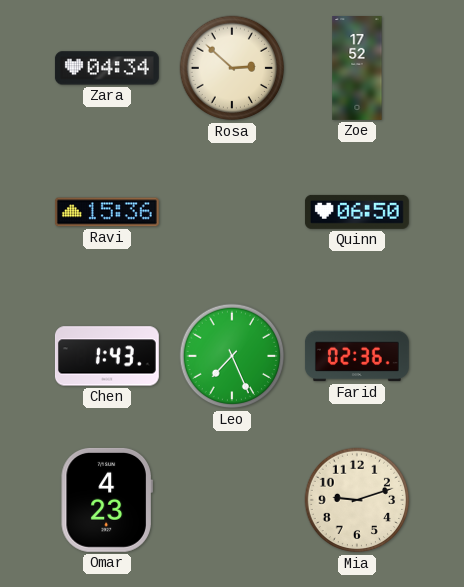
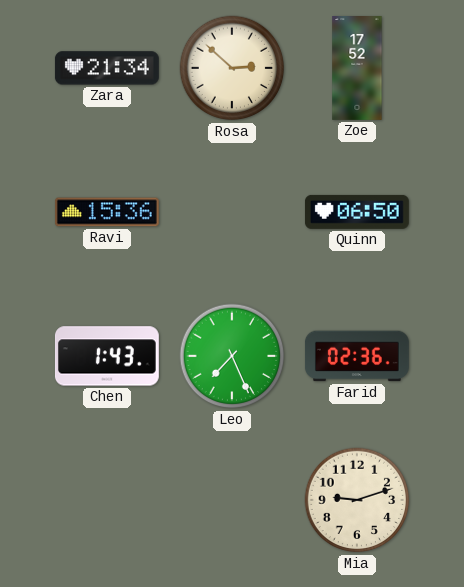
Zara: 04:34 -> 21:34 (107, 68)
Omar: 4:23 -> none (107, 500)
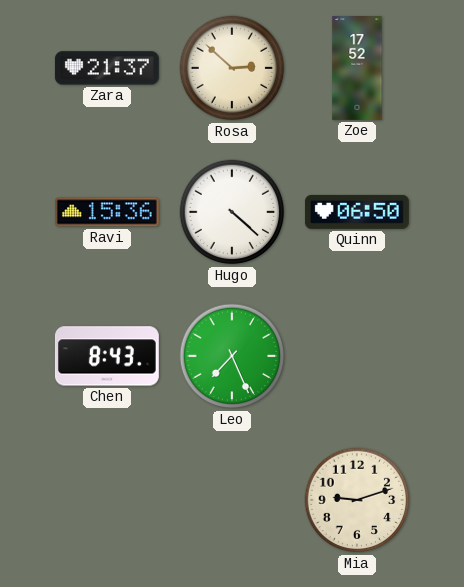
Zara: 21:34 -> 21:37 (107, 68)
Hugo: none -> 4:22 (232, 212)
Chen: 1:43 -> 8:43 (107, 356)
Farid: 02:36 -> none (357, 356)
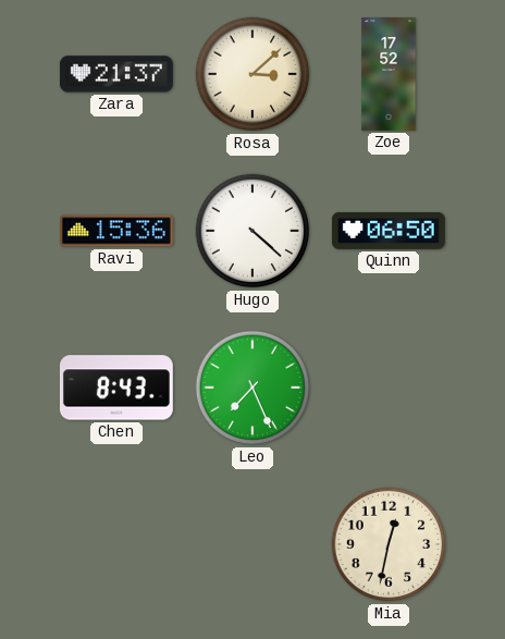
Rosa: 2:52 -> 3:08 (253, 74)
Mia: 9:12 -> 12:32 (389, 544)
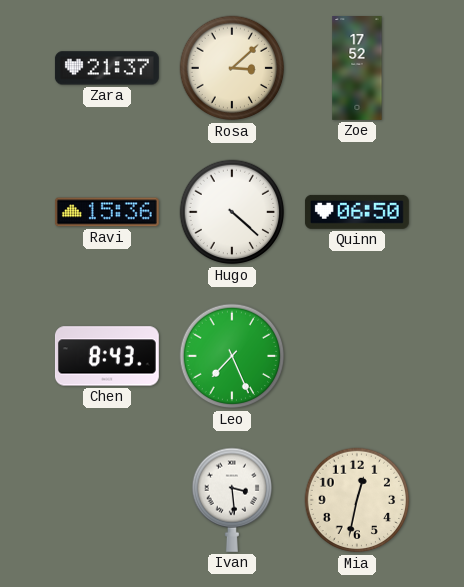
Ivan: none -> 3:29 (231, 500)
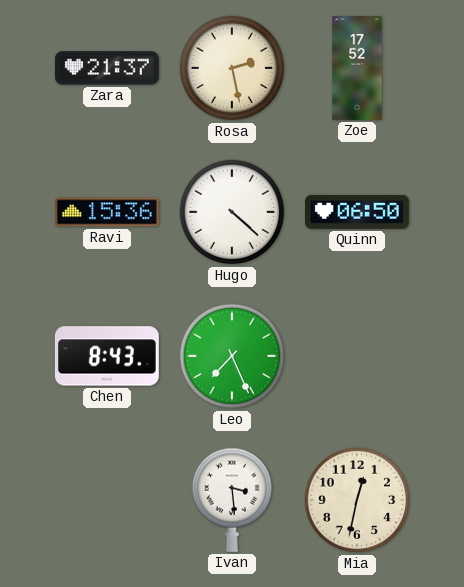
Rosa: 3:08 -> 2:28 (232, 68)
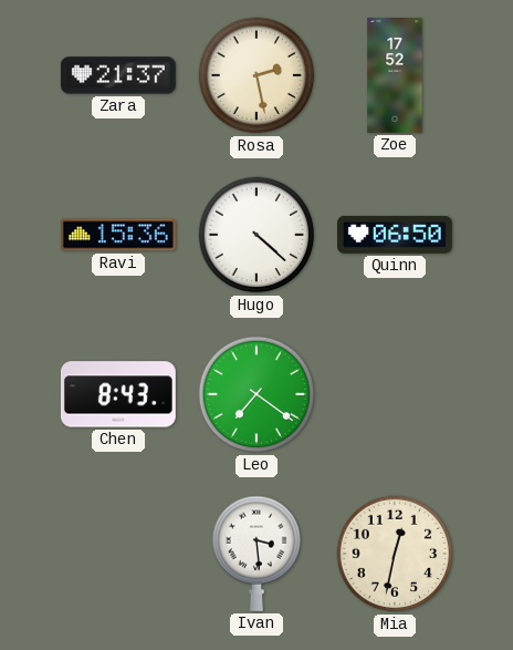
Leo: 7:26 -> 7:21 (256, 394)
